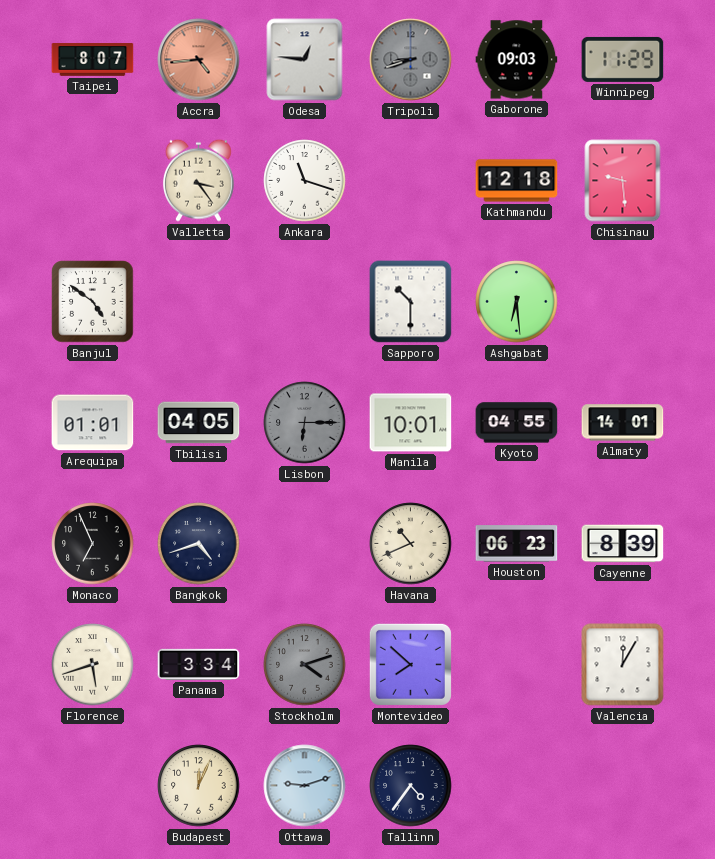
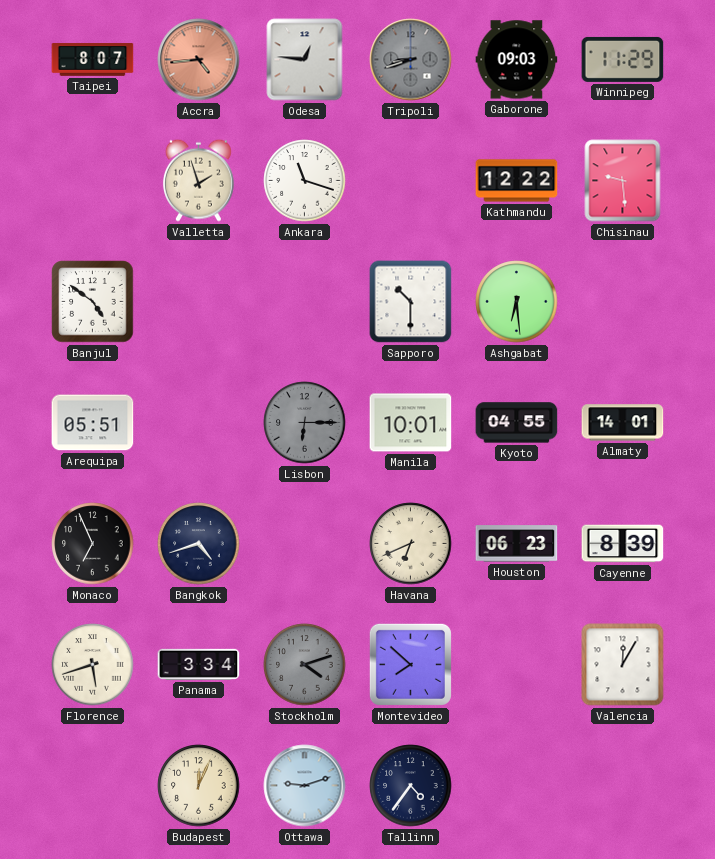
Valletta: 3:24 -> 1:57 (198, 180)
Kathmandu: 12:18 -> 12:22 (517, 181)
Arequipa: 01:01 -> 05:51 (93, 423)
Tbilisi: 04:05 -> none (199, 423)
Havana: 10:41 -> 6:41 (411, 544)
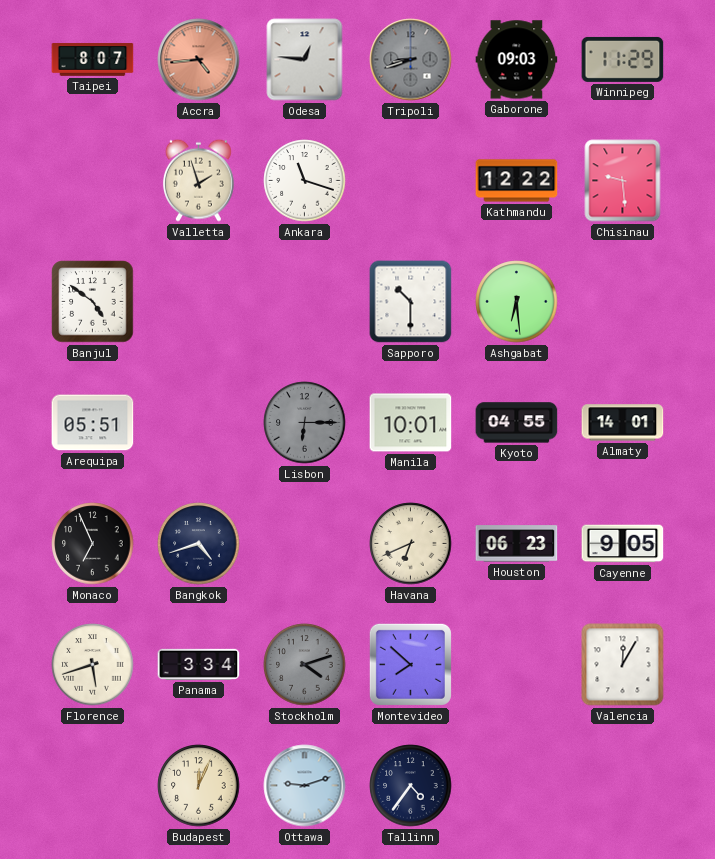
Cayenne: 8:39 -> 9:05 (623, 544)
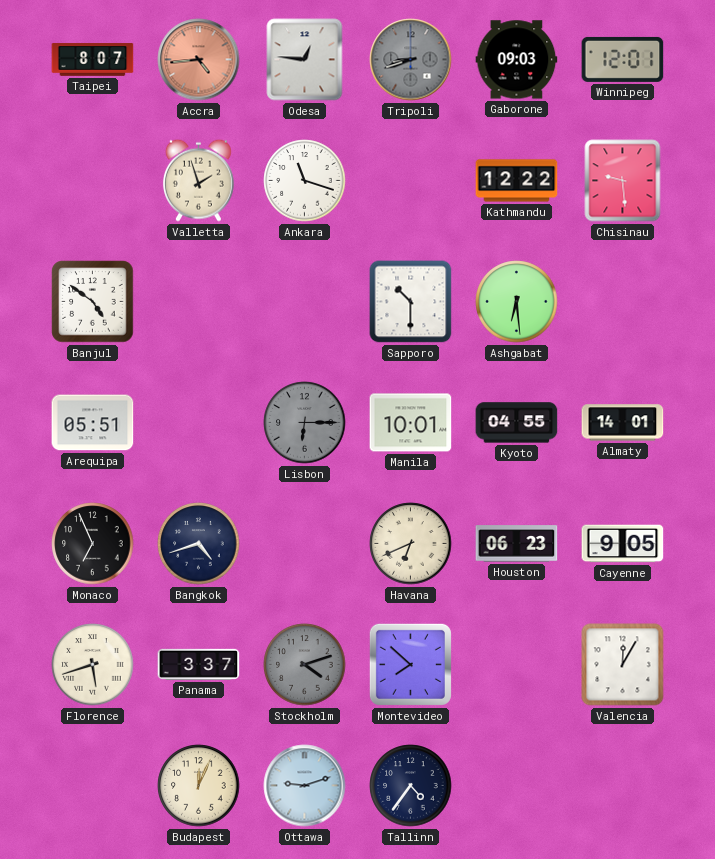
Winnipeg: 11:29 -> 12:01 (623, 59)
Panama: 3:34 -> 3:37 (199, 664)
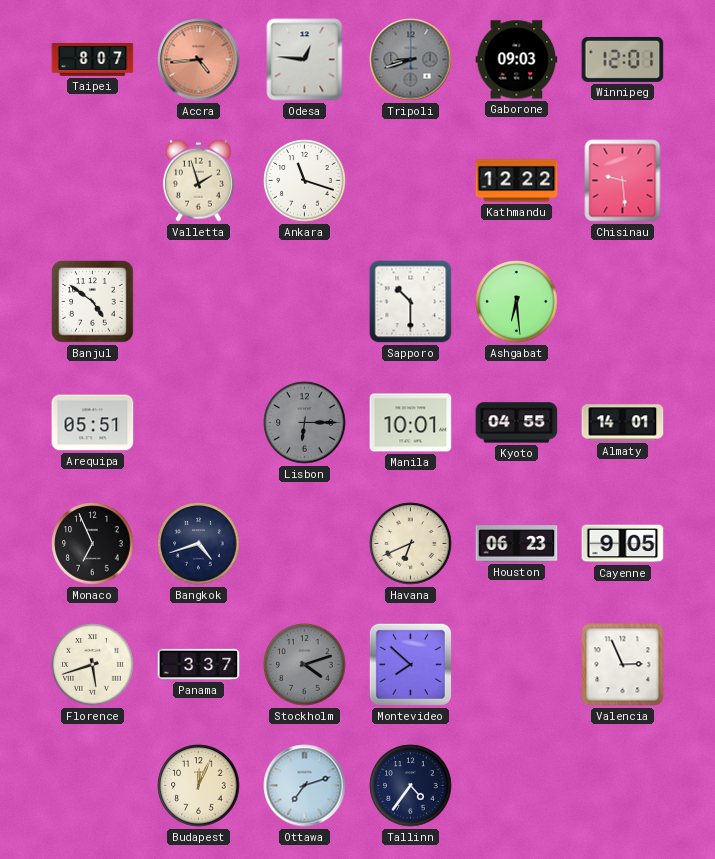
Valencia: 12:05 -> 2:56 (623, 665)
Ottawa: 9:12 -> 7:12 (305, 786)
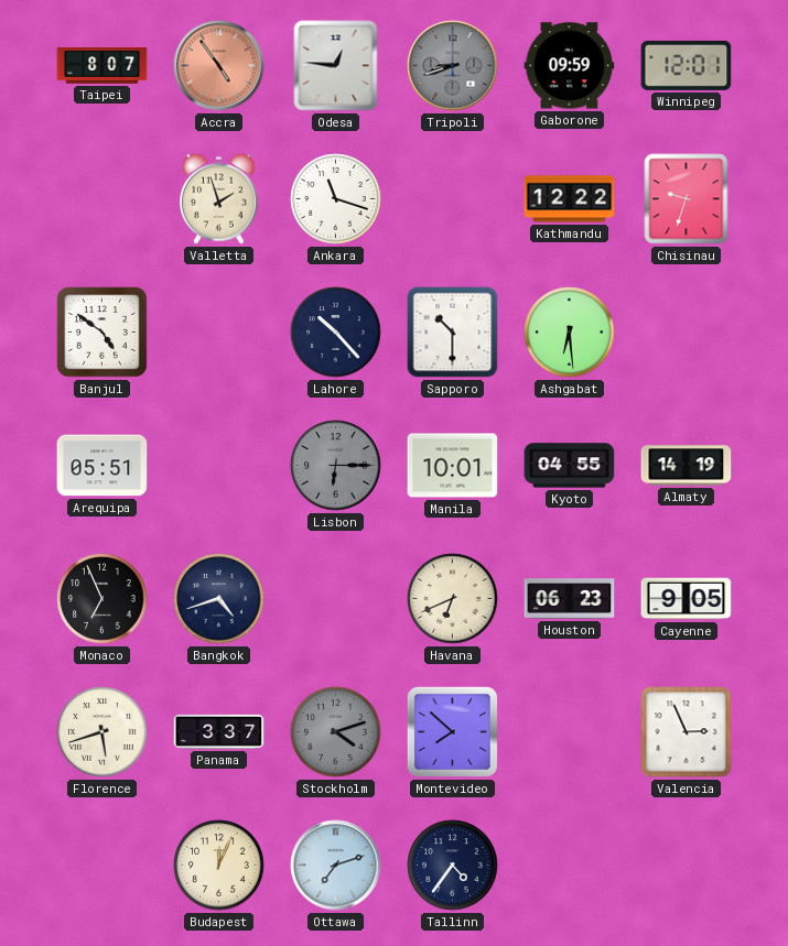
Accra: 4:44 -> 4:54 (219, 66)
Gaborone: 09:03 -> 09:59 (570, 66)
Chisinau: 9:29 -> 9:33 (687, 199)
Lahore: none -> 10:23 (336, 333)
Almaty: 14:01 -> 14:19 (687, 466)
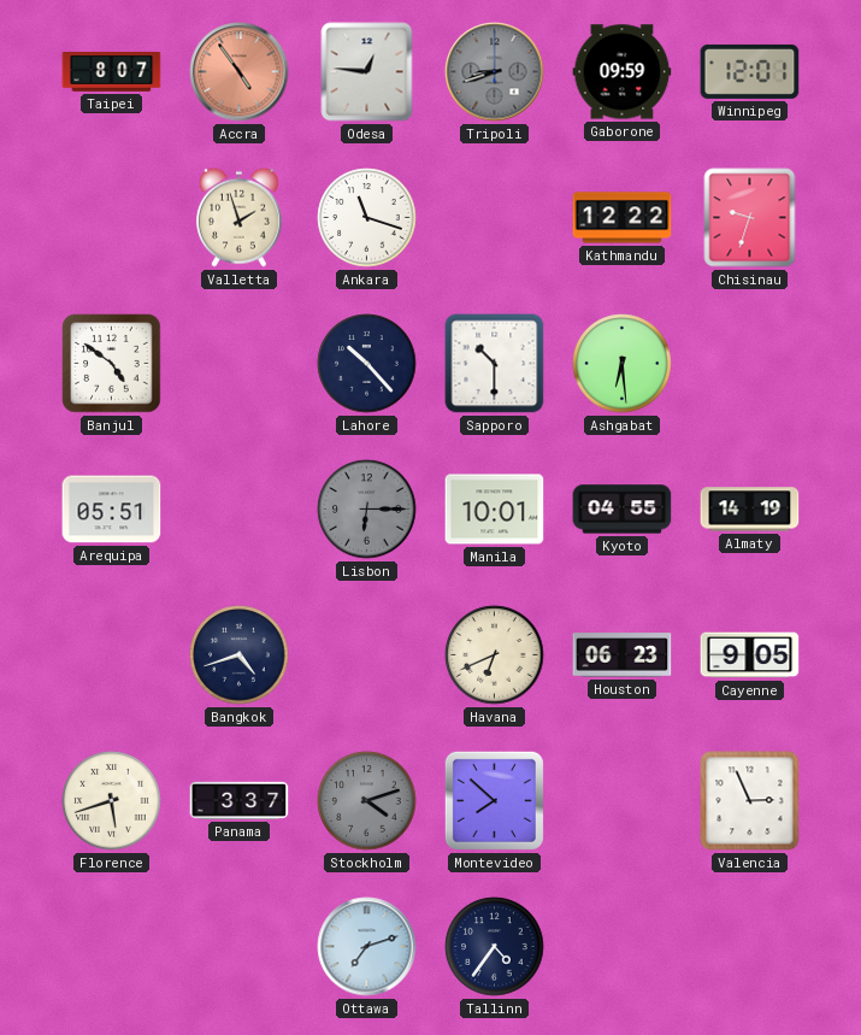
Monaco: 6:56 -> none (102, 599)
Budapest: 12:04 -> none (219, 866)
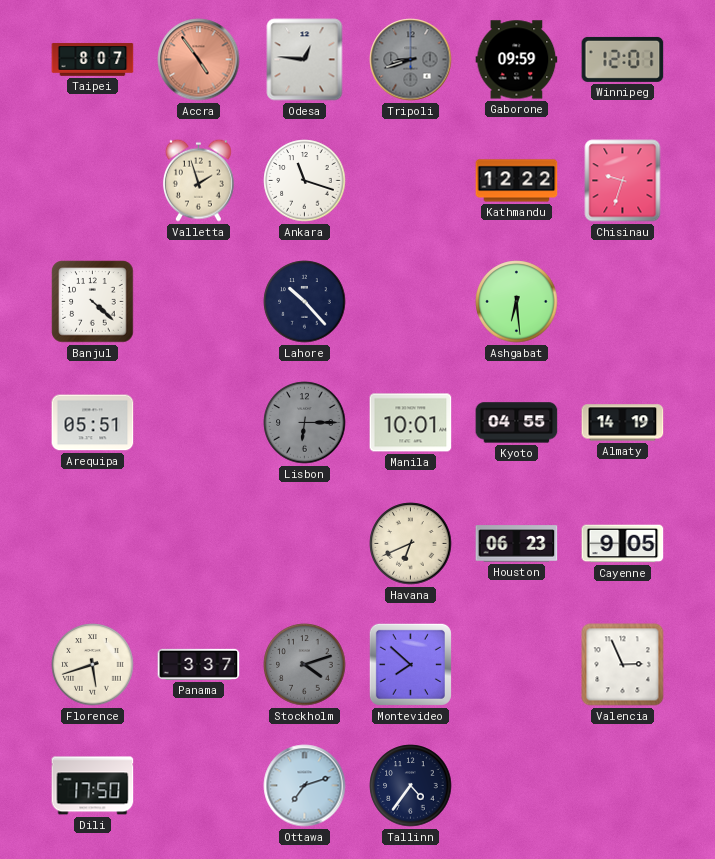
Banjul: 4:51 -> 4:22 (93, 302)
Sapporo: 10:30 -> none (495, 364)
Bangkok: 4:42 -> none (240, 655)
Dili: none -> 17:50 (93, 786)
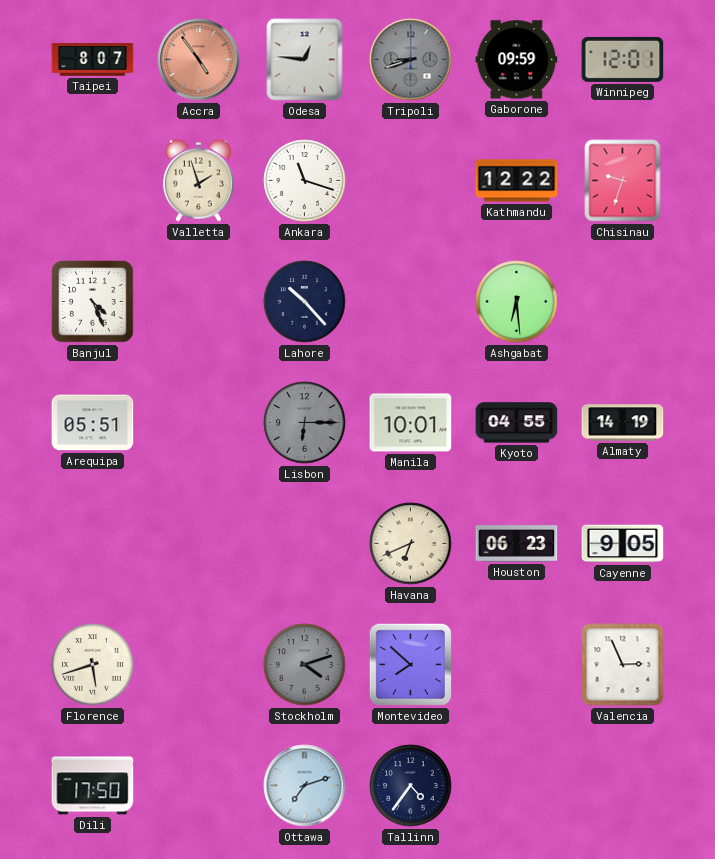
Banjul: 4:22 -> 4:26 (93, 302)
Panama: 3:37 -> none (199, 664)
